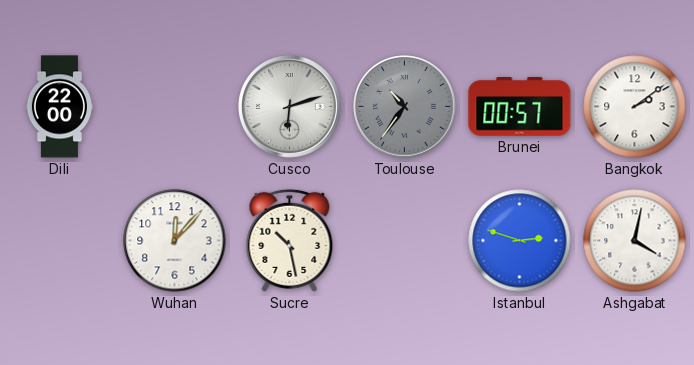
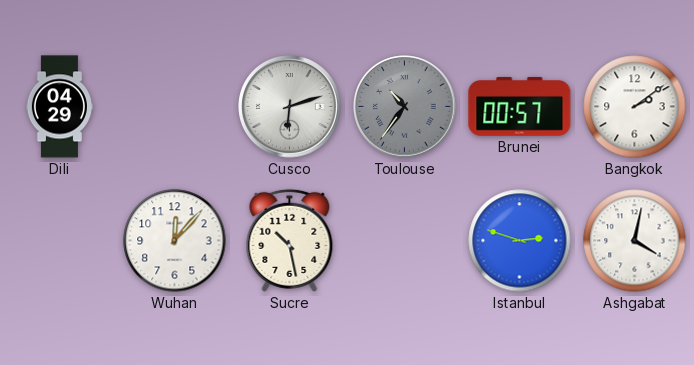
Dili: 22:00 -> 04:29 (59, 107)
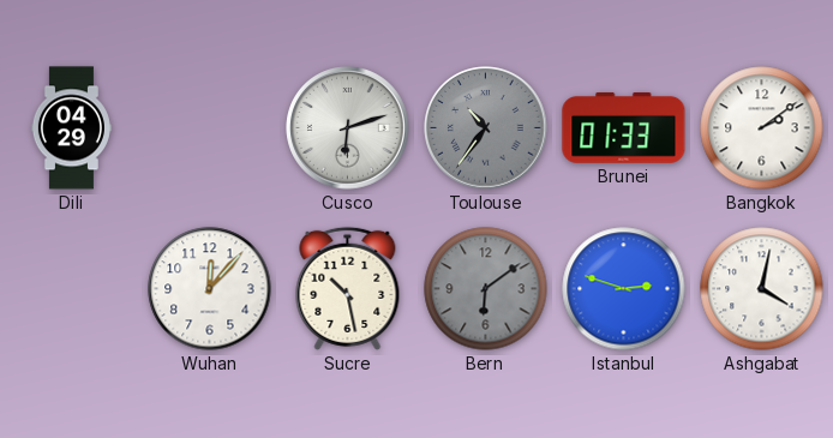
Brunei: 00:57 -> 01:33 (624, 128)
Bern: none -> 6:09 (486, 289)
